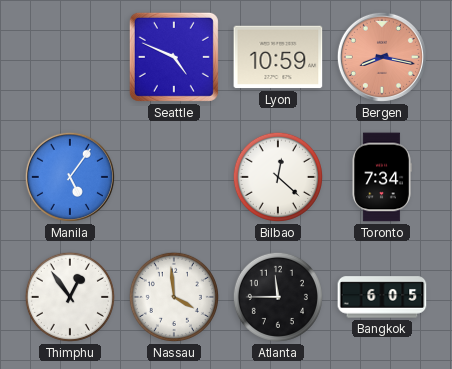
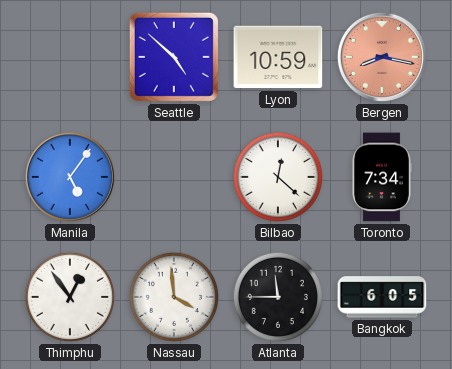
Seattle: 4:49 -> 4:52 (174, 57)
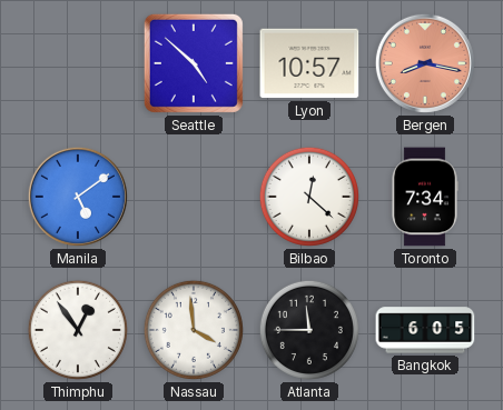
Lyon: 10:59 -> 10:57 (309, 63)
Manila: 5:06 -> 5:09 (78, 197)
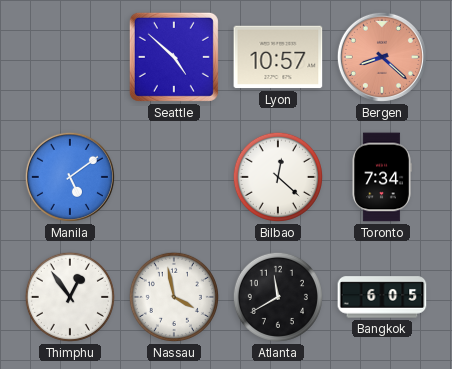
Bergen: 8:17 -> 8:22 (382, 57)
Nassau: 3:59 -> 3:58 (174, 297)
Atlanta: 11:45 -> 11:40 (278, 297)
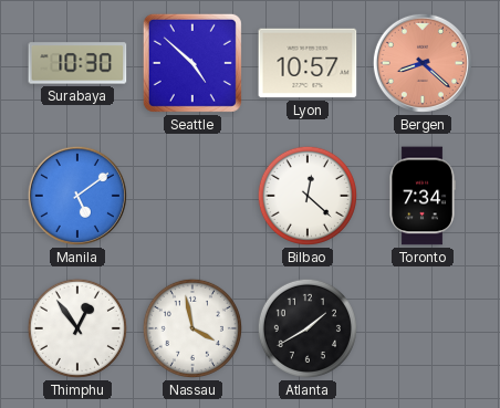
Surabaya: none -> 10:30 (77, 63)
Atlanta: 11:40 -> 1:40 (308, 328)
Bangkok: 6:05 -> none (382, 297)
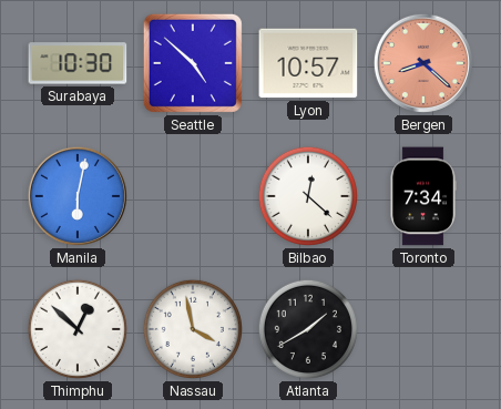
Manila: 5:09 -> 6:02 (78, 196)
Thimphu: 12:54 -> 12:52 (78, 329)
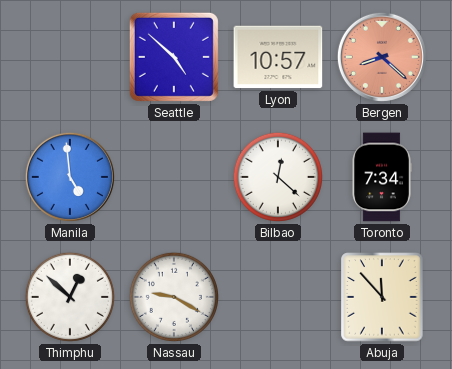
Surabaya: 10:30 -> none (78, 63)
Manila: 6:02 -> 4:59 (70, 177)
Nassau: 3:58 -> 9:20 (174, 297)
Atlanta: 1:40 -> none (308, 329)
Abuja: none -> 11:53 (382, 297)
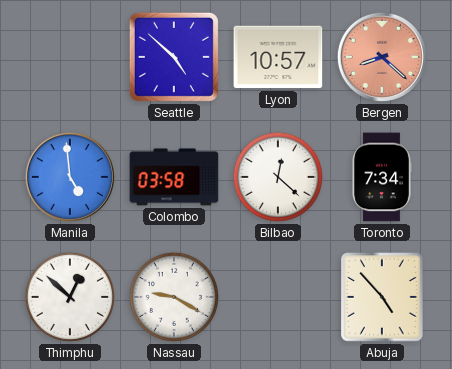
Colombo: none -> 03:58 (174, 177)
Abuja: 11:53 -> 4:53 (382, 297)
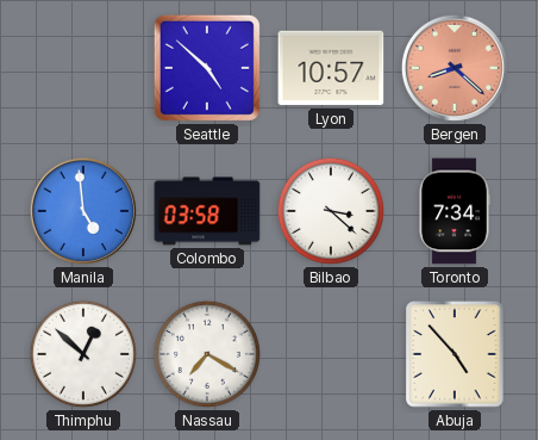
Bilbao: 12:22 -> 3:22 (331, 211)
Nassau: 9:20 -> 7:20 (207, 354)
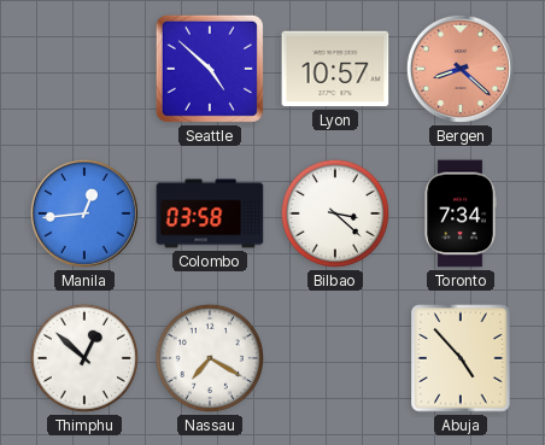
Manila: 4:59 -> 12:44 (84, 213)
